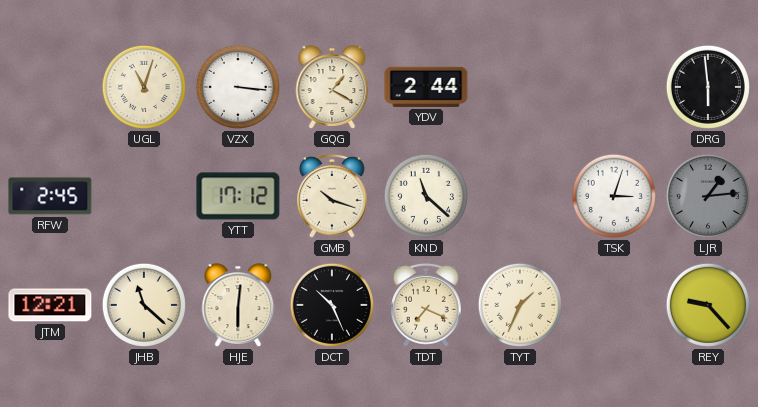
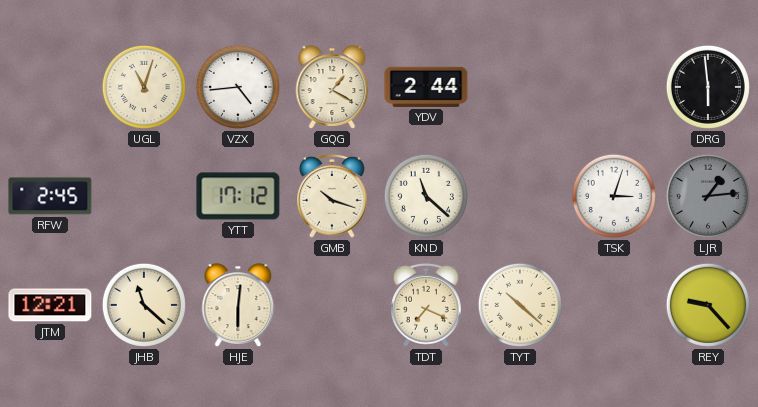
VZX: 3:16 -> 4:44 (238, 87)
DCT: 10:26 -> none (332, 305)
TYT: 1:34 -> 10:22 (520, 305)
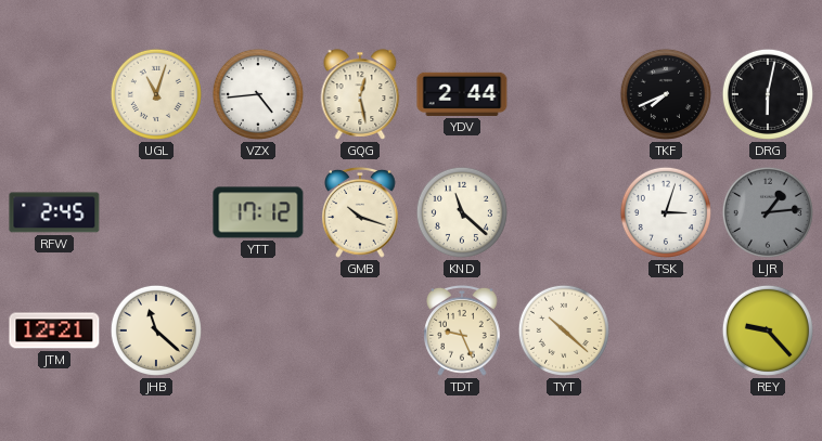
GQG: 1:20 -> 12:28 (360, 94)
TKF: none -> 7:41 (666, 94)
DRG: 5:59 -> 6:02 (768, 94)
HJE: 6:01 -> none (238, 305)
TDT: 7:19 -> 9:26 (462, 330)
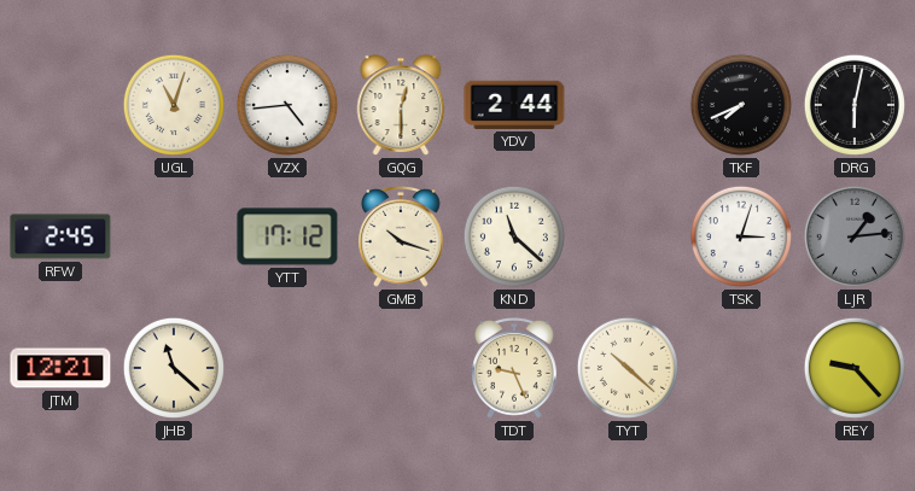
GQG: 12:28 -> 12:30 (401, 105)
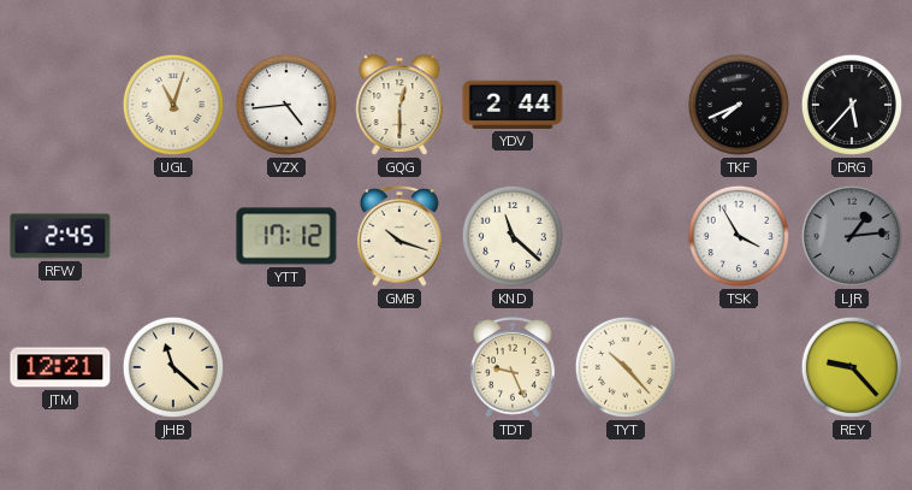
DRG: 6:02 -> 5:37 (852, 105)
TSK: 3:03 -> 3:55 (739, 236)
TYT: 10:22 -> 10:23 (626, 367)
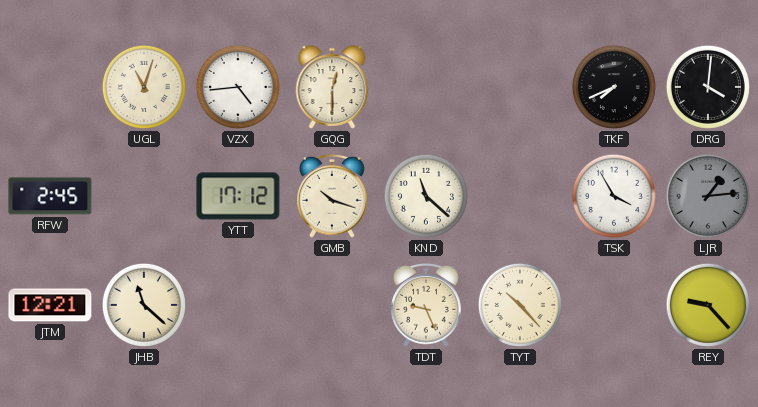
YDV: 2:44 -> none (513, 105)
DRG: 5:37 -> 4:01 (708, 87)
